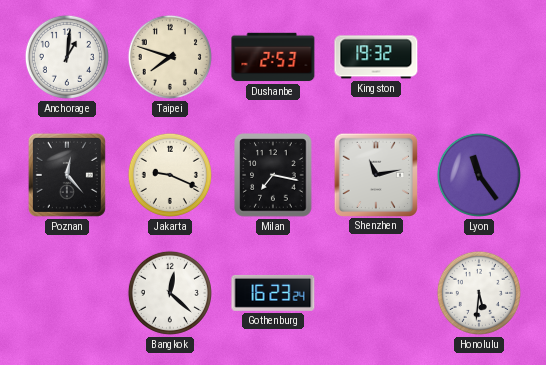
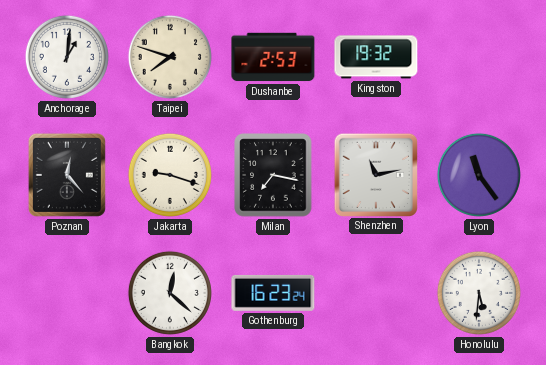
Jakarta: 9:19 -> 9:18 (170, 175)
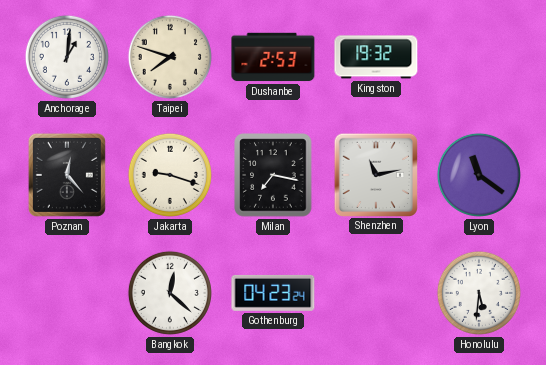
Lyon: 11:24 -> 11:21 (479, 175)
Gothenburg: 16:23 -> 04:23 (273, 293)
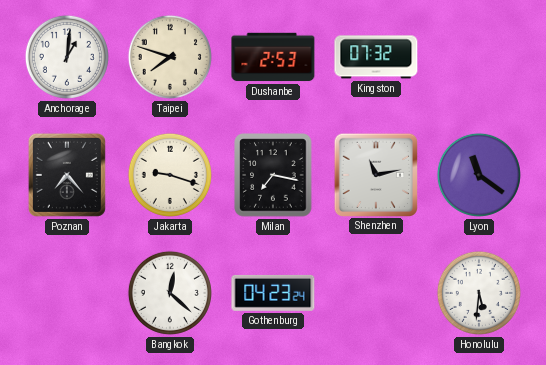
Kingston: 19:32 -> 07:32 (376, 57)
Poznan: 12:23 -> 7:23 (67, 175)
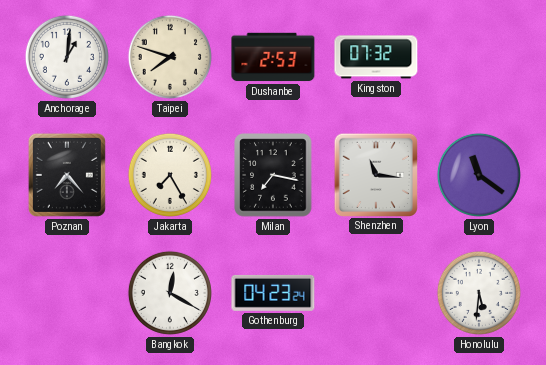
Jakarta: 9:18 -> 7:25 (170, 175)
Shenzhen: 11:13 -> 11:16 (375, 174)
Bangkok: 12:22 -> 12:20 (170, 293)
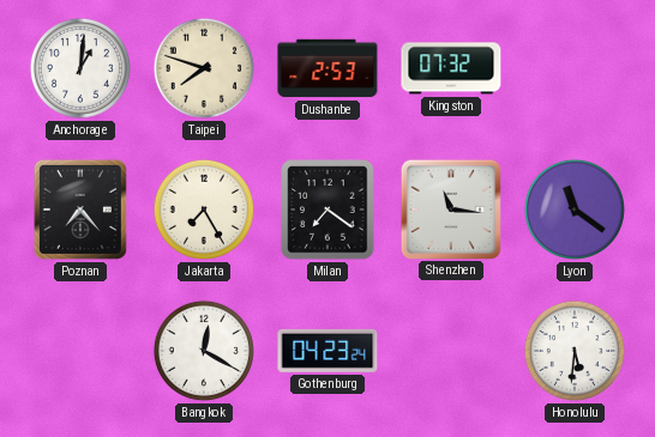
Milan: 7:17 -> 7:21 (327, 210)
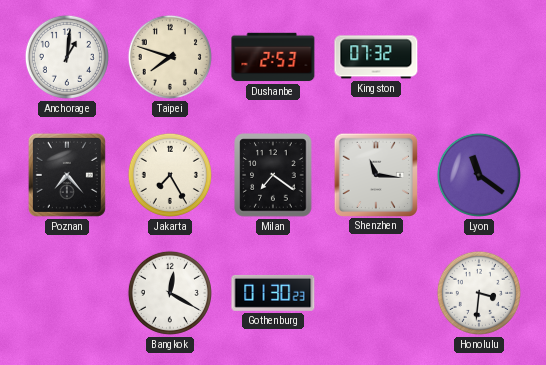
Gothenburg: 04:23 -> 01:30 (273, 293)
Honolulu: 5:31 -> 3:31 (479, 293)
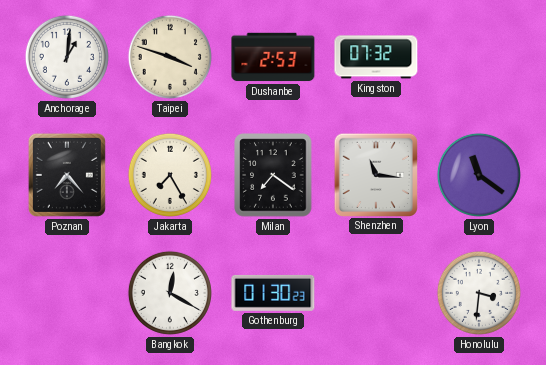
Taipei: 7:48 -> 3:48 (170, 57)
